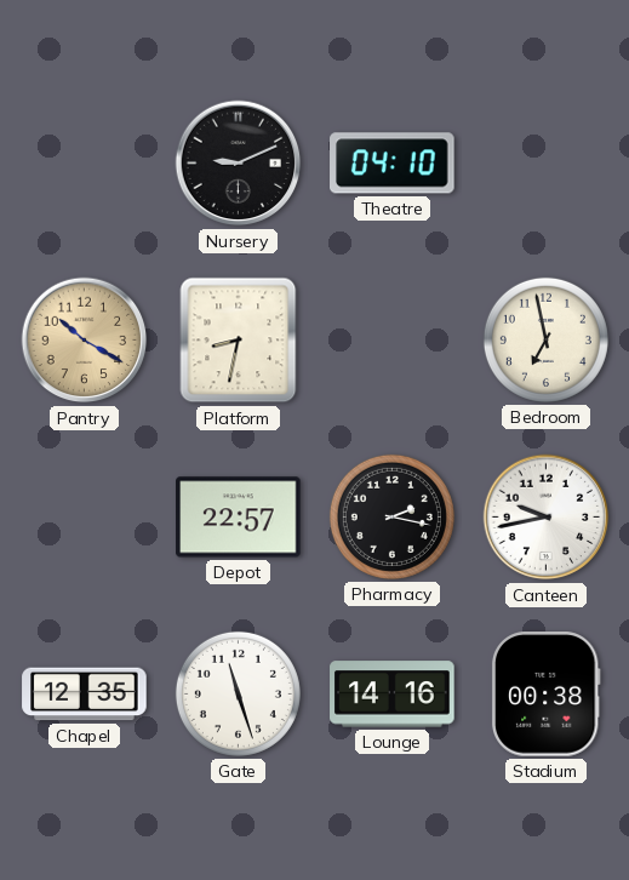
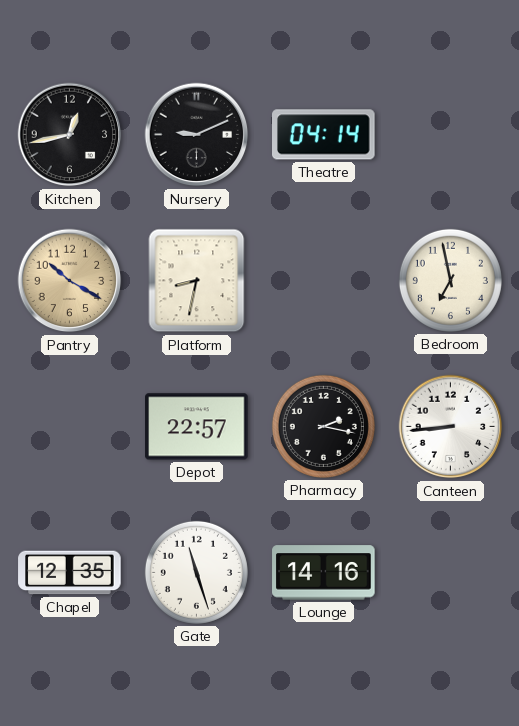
Kitchen: none -> 12:43 (70, 135)
Theatre: 04:10 -> 04:14 (324, 135)
Canteen: 9:43 -> 8:44 (451, 427)
Stadium: 00:38 -> none (545, 695)
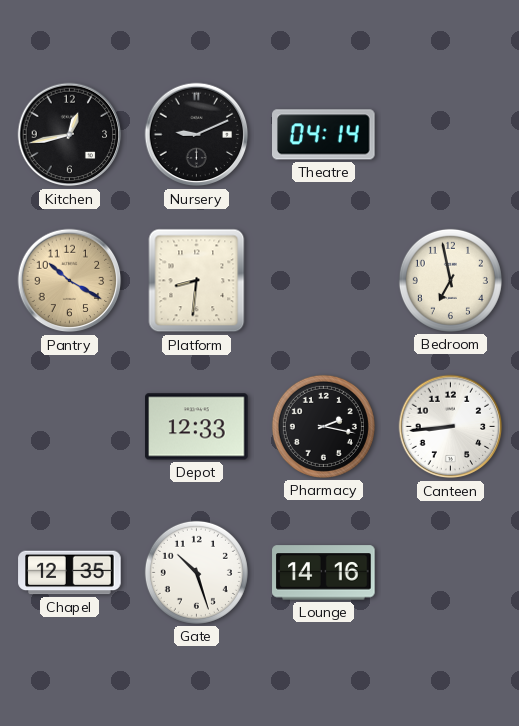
Platform: 8:32 -> 8:31 (197, 281)
Depot: 22:57 -> 12:33 (197, 427)
Gate: 11:27 -> 10:27 (196, 572)
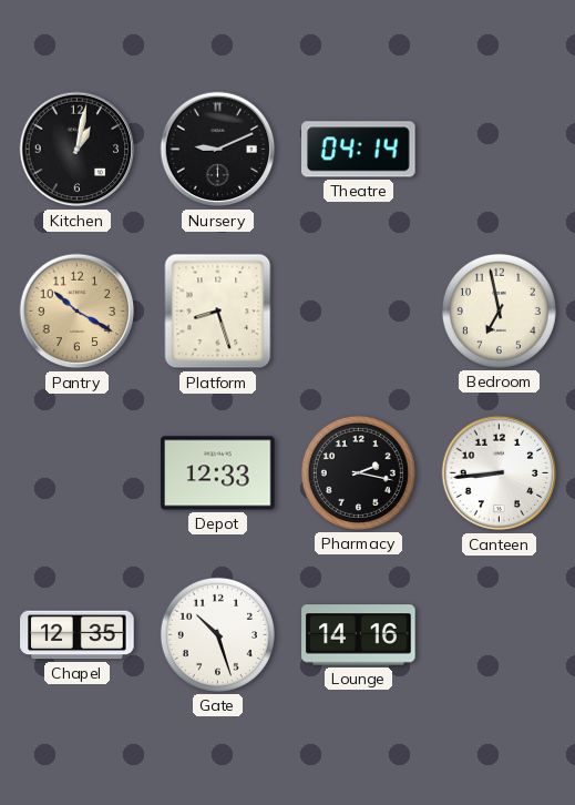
Kitchen: 12:43 -> 1:02 (78, 150)
Platform: 8:31 -> 8:27 (218, 312)
